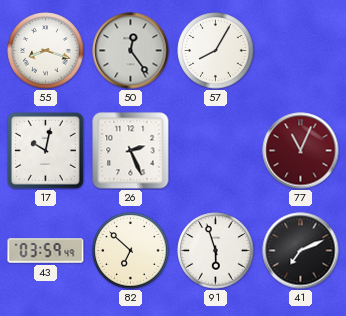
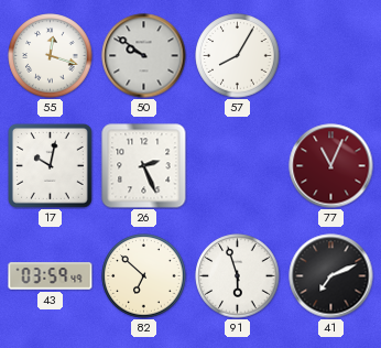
55: 8:18 -> 12:18 (51, 56)
50: 12:24 -> 9:51 (144, 56)
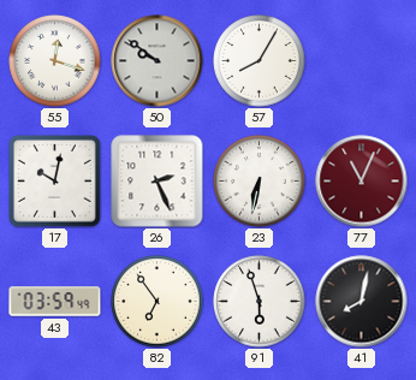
23: none -> 6:32 (260, 182)
82: 6:52 -> 6:54 (158, 302)
41: 7:11 -> 8:02 (362, 302)
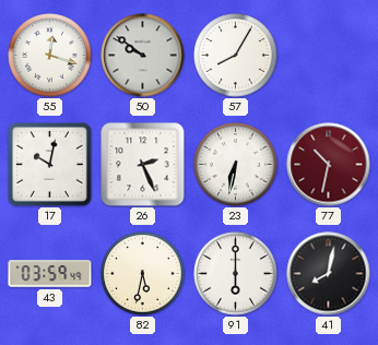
77: 11:04 -> 10:32 (329, 165)
82: 6:54 -> 5:32 (143, 274)
91: 5:57 -> 6:00 (236, 274)
